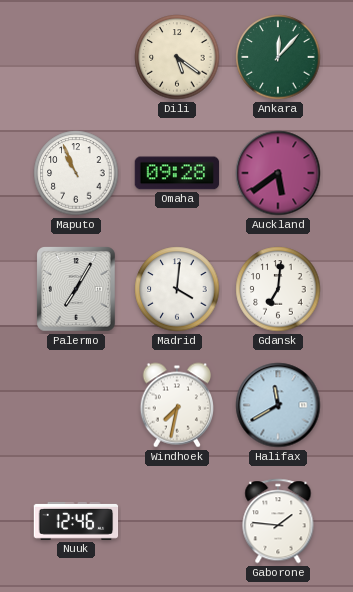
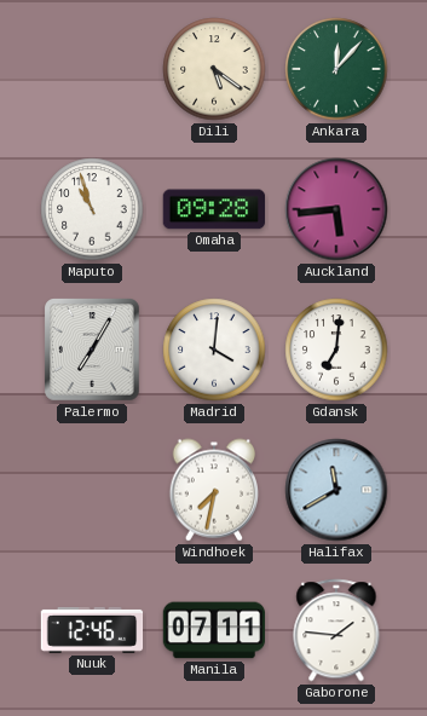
Maputo: 10:56 -> 10:57 (92, 209)
Auckland: 5:39 -> 5:44 (336, 209)
Manila: none -> 07:11 (214, 630)
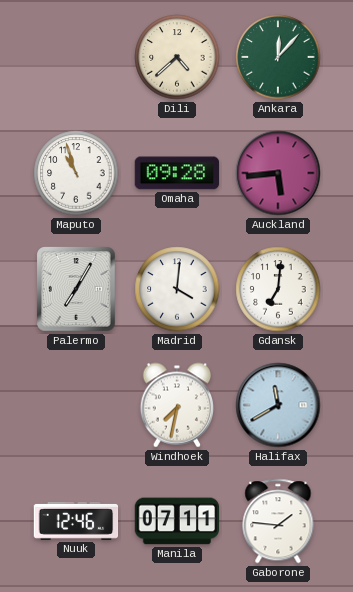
Dili: 5:21 -> 4:38 (177, 57)
